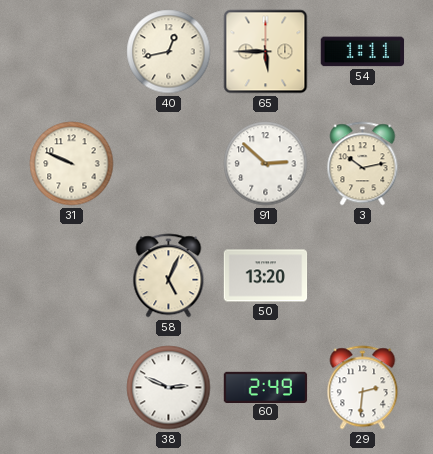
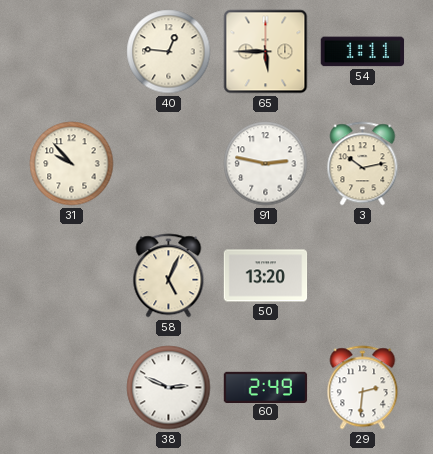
40: 12:43 -> 12:46 (169, 52)
31: 9:49 -> 9:53 (72, 164)
91: 2:52 -> 2:47 (266, 164)
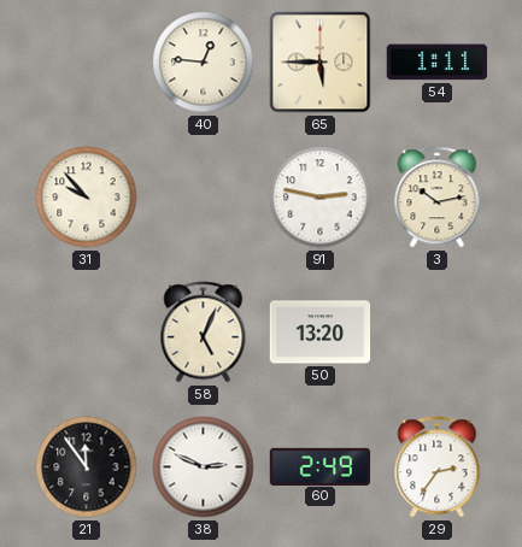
21: none -> 11:54 (87, 467)
29: 2:31 -> 2:36 (438, 467)
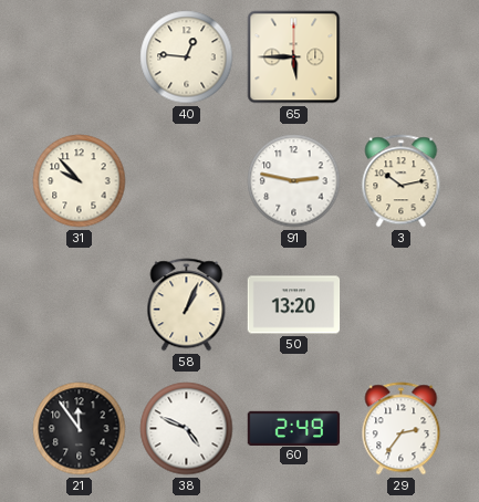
54: 1:11 -> none (438, 63)
58: 5:04 -> 1:04 (187, 305)
38: 2:49 -> 4:49 (187, 429)
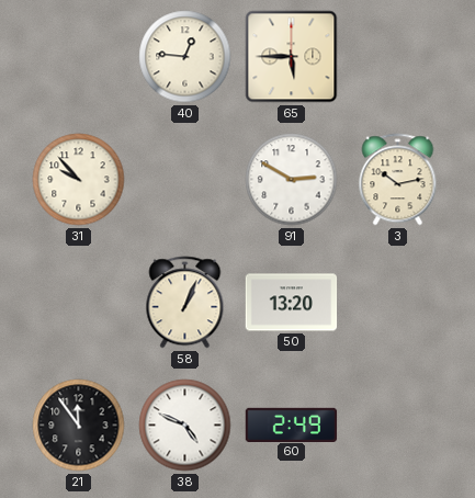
91: 2:47 -> 2:50 (292, 180)
29: 2:36 -> none (402, 429)
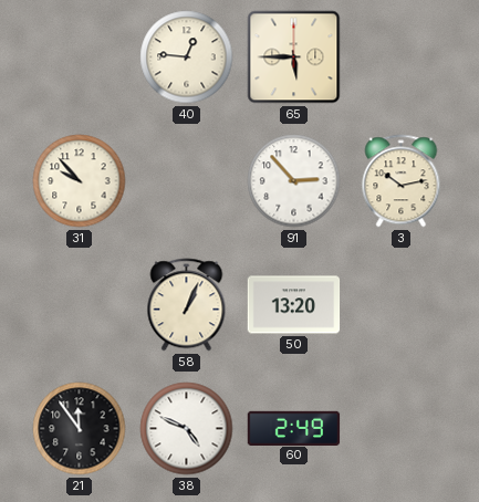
91: 2:50 -> 2:53 (294, 181)
